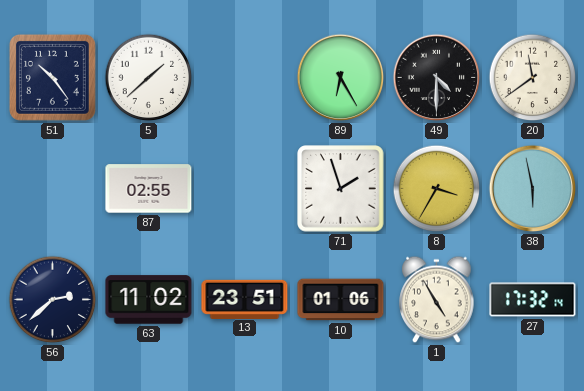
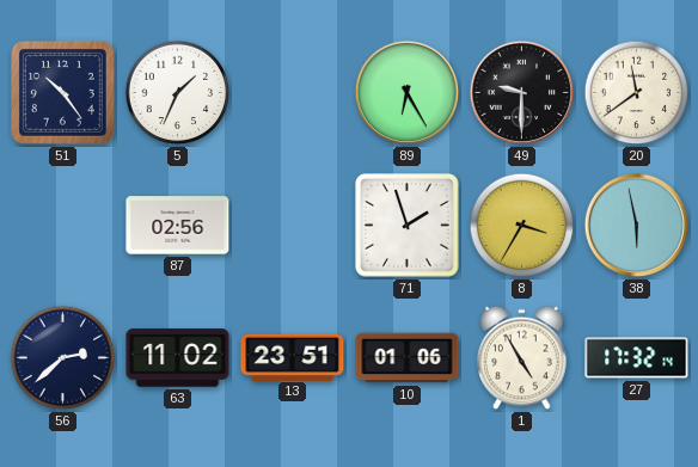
5: 1:38 -> 1:34 (178, 93)
49: 4:30 -> 9:30 (522, 93)
87: 02:55 -> 02:56 (178, 226)
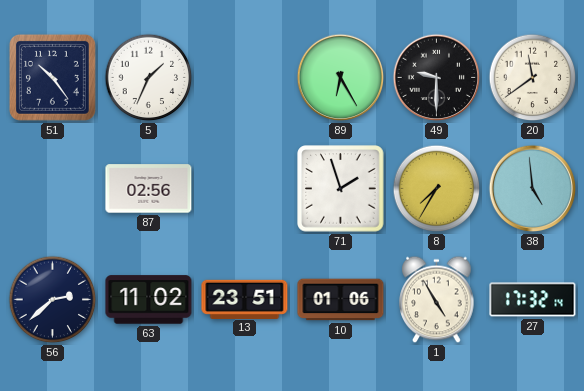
8: 3:35 -> 7:35 (437, 189)
38: 5:58 -> 4:59 (533, 189)
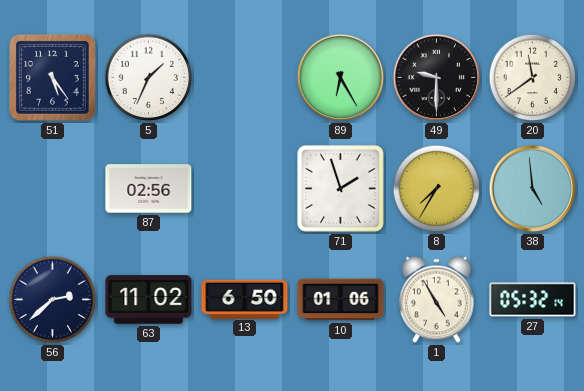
51: 10:24 -> 5:24 (52, 77)
13: 23:51 -> 6:50 (245, 299)
27: 17:32 -> 05:32 (533, 300)
